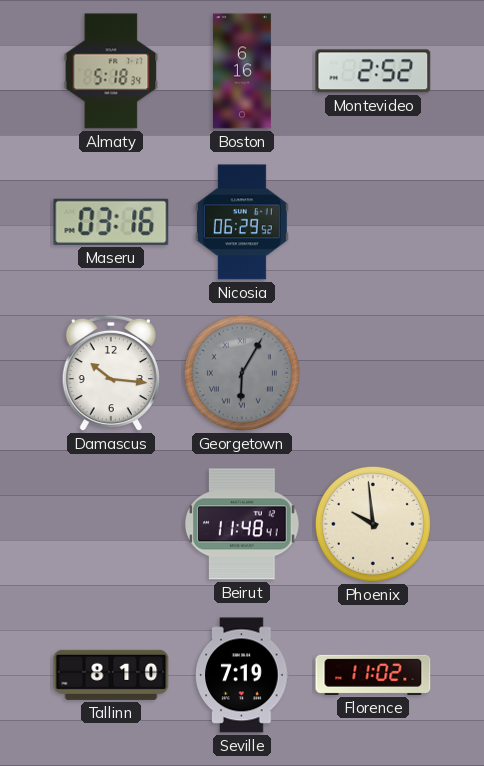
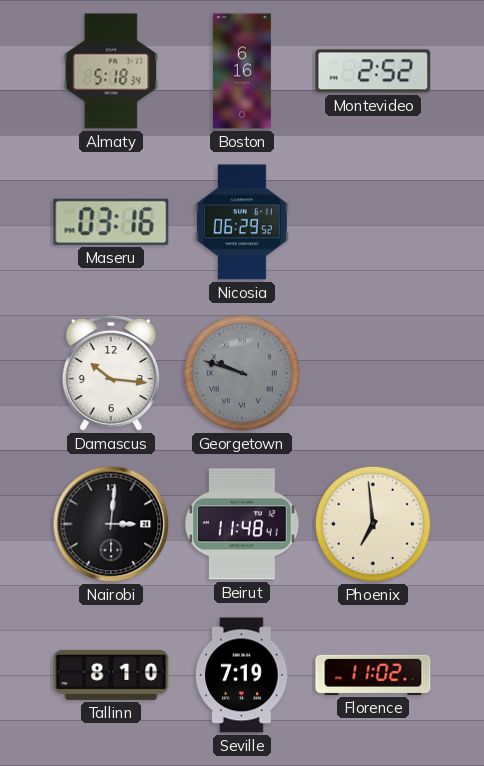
Georgetown: 6:05 -> 9:48 (242, 373)
Nairobi: none -> 3:01 (111, 524)
Phoenix: 9:59 -> 6:59 (373, 524)
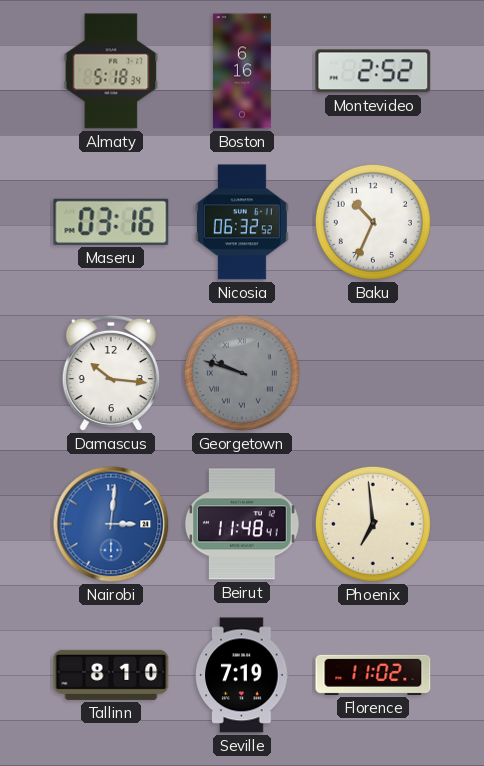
Nicosia: 06:29 -> 06:32 (242, 222)
Baku: none -> 10:34 (373, 222)
Nairobi dial: black -> blue (111, 524)
